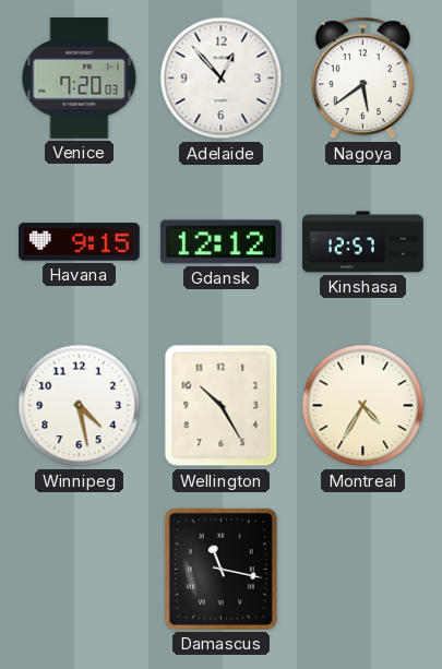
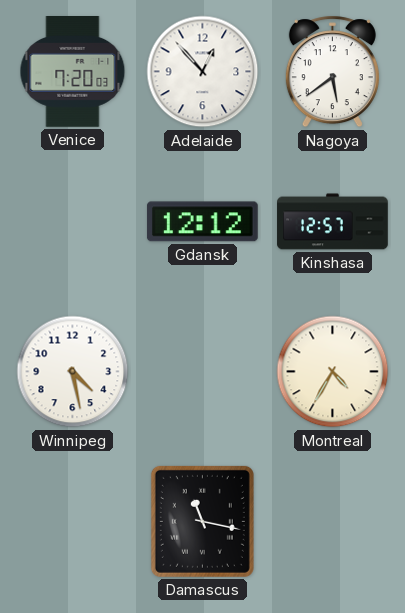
Havana: 9:15 -> none (80, 242)
Wellington: 10:25 -> none (222, 406)
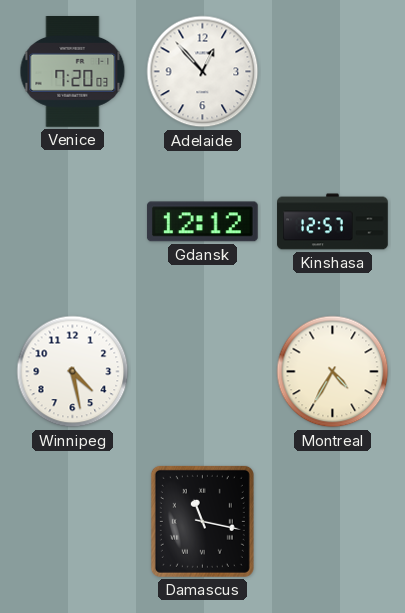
Nagoya: 5:39 -> none (332, 72)
